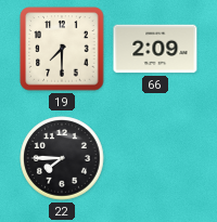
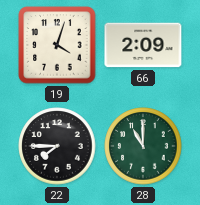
19: 7:30 -> 4:03 (57, 45)
28: none -> 11:00 (143, 146)
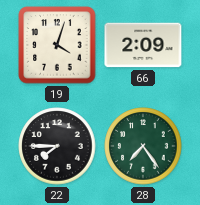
28: 11:00 -> 7:24 (143, 146)
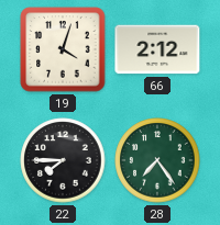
66: 2:09 -> 2:12 (157, 49)
